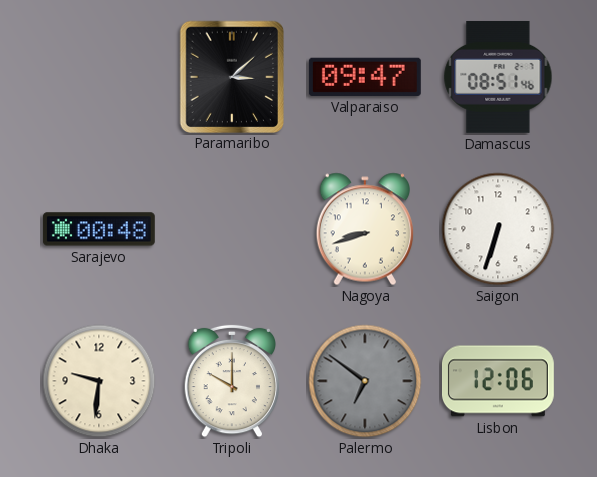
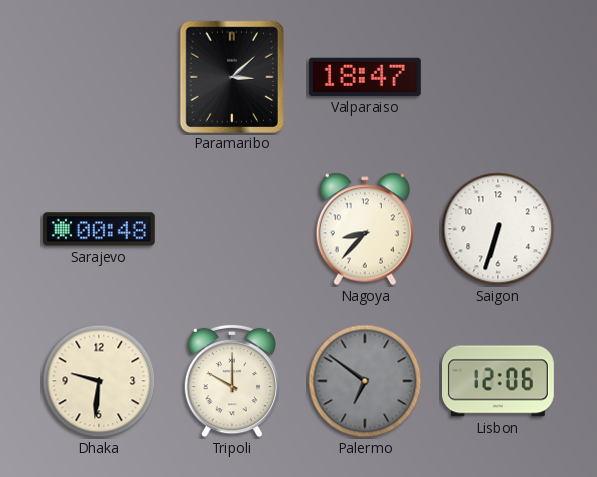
Valparaiso: 09:47 -> 18:47 (365, 77)
Damascus: 08:51 -> none (498, 77)
Nagoya: 8:42 -> 8:37 (364, 229)
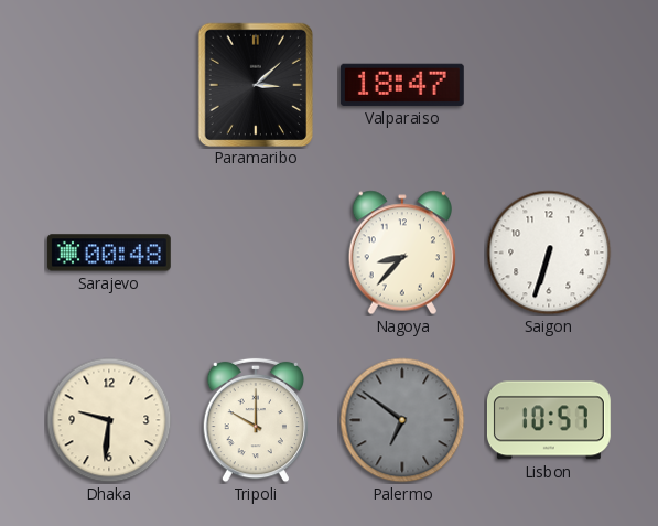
Lisbon: 12:06 -> 10:57 (549, 420)
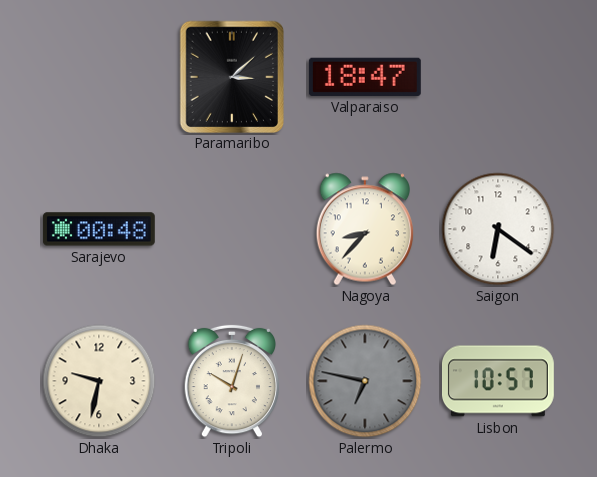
Saigon: 6:33 -> 6:21 (498, 229)
Dhaka: 9:31 -> 9:32 (99, 381)
Tripoli: 10:00 -> 10:03 (231, 381)
Palermo: 6:51 -> 6:47 (365, 381)
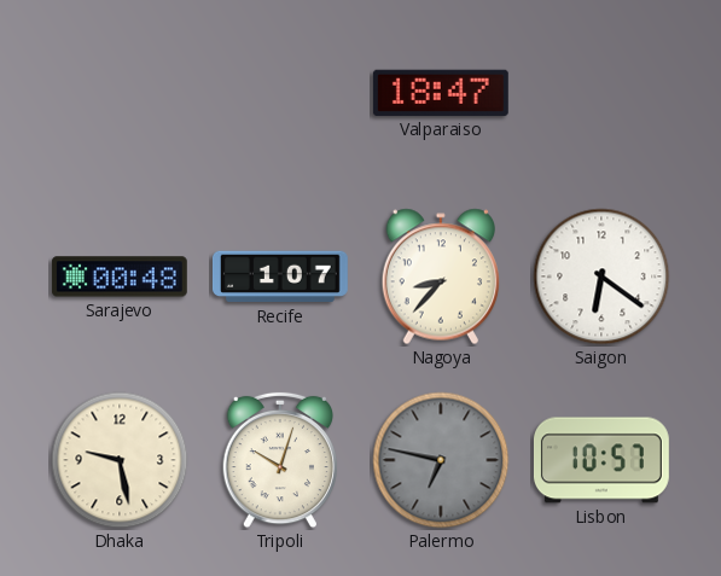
Paramaribo: 3:08 -> none (231, 76)
Recife: none -> 1:07 (280, 277)
Dhaka: 9:32 -> 9:28 (120, 460)
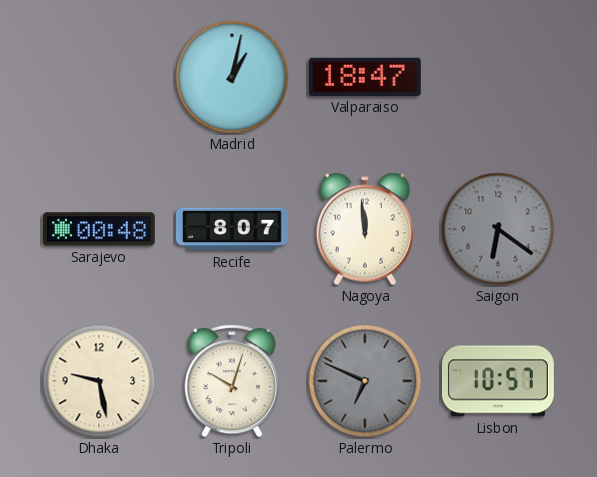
Madrid: none -> 1:02 (232, 77)
Recife: 1:07 -> 8:07 (232, 229)
Nagoya: 8:37 -> 11:59 (364, 229)
Saigon dial: white -> grey (498, 229)
Palermo: 6:47 -> 6:49 (365, 381)
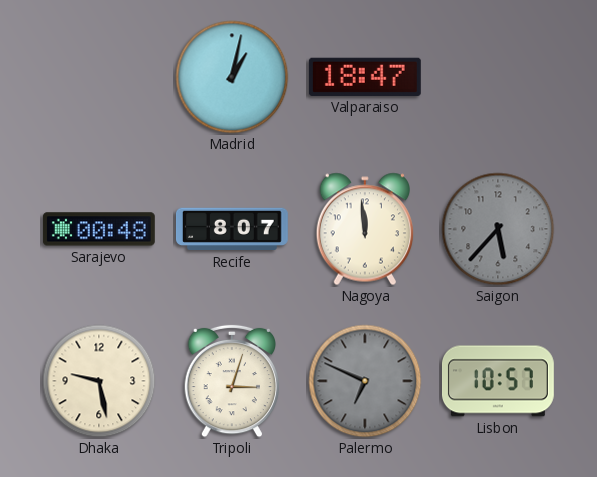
Saigon: 6:21 -> 5:37 (498, 229)
Tripoli: 10:03 -> 3:03 (231, 381)
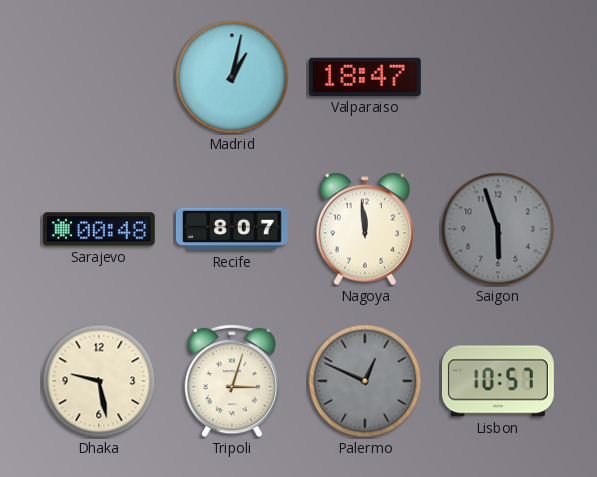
Saigon: 5:37 -> 5:57 (498, 229)
Palermo: 6:49 -> 12:49 (365, 381)
